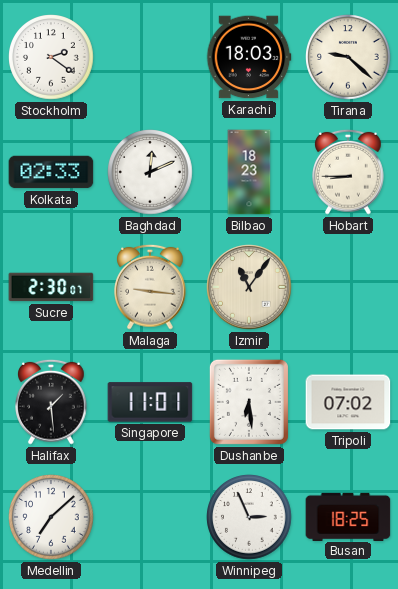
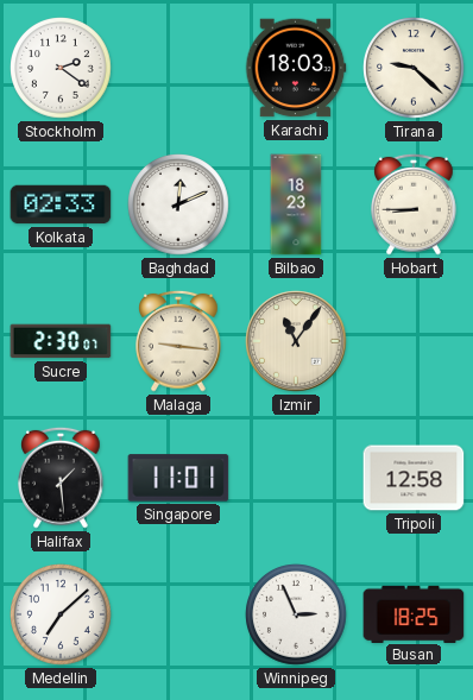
Dushanbe: 6:29 -> none (249, 402)
Tripoli: 07:02 -> 12:58 (414, 478)
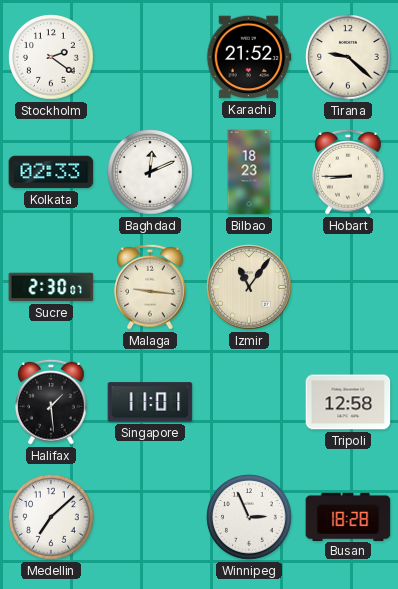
Karachi: 18:03 -> 21:52 (249, 57)
Busan: 18:25 -> 18:28 (348, 516)
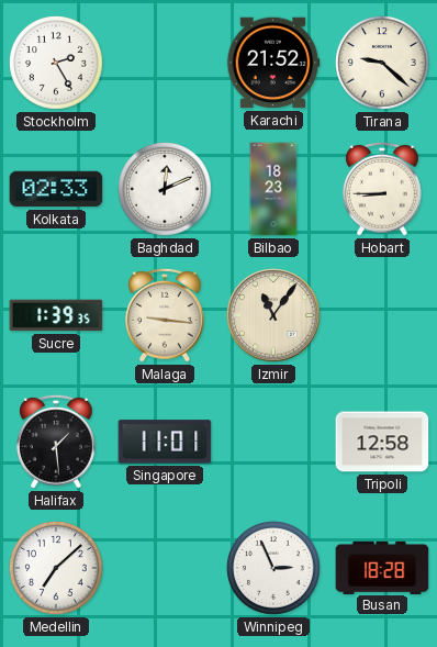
Stockholm: 2:21 -> 2:25 (56, 63)
Sucre: 2:30 -> 1:39 (56, 315)
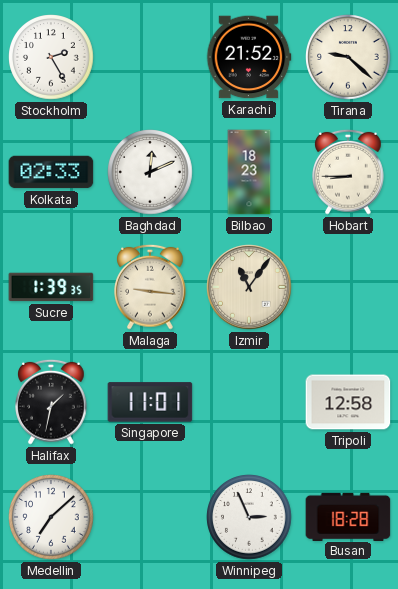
Halifax: 1:29 -> 1:32 (52, 402)
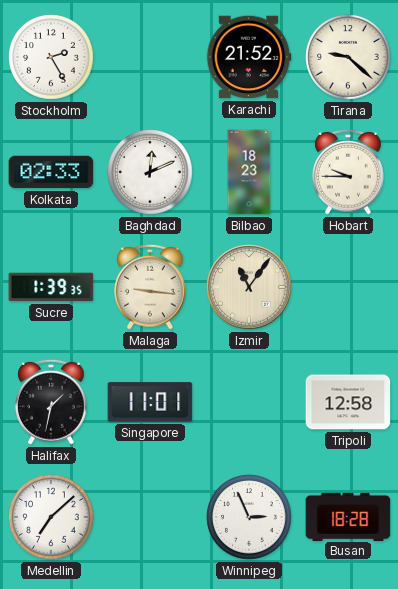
Hobart: 8:45 -> 9:45 (349, 172)
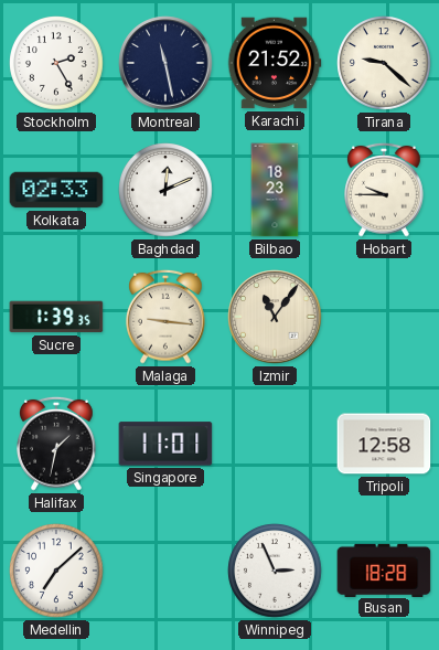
Montreal: none -> 11:28 (165, 63)
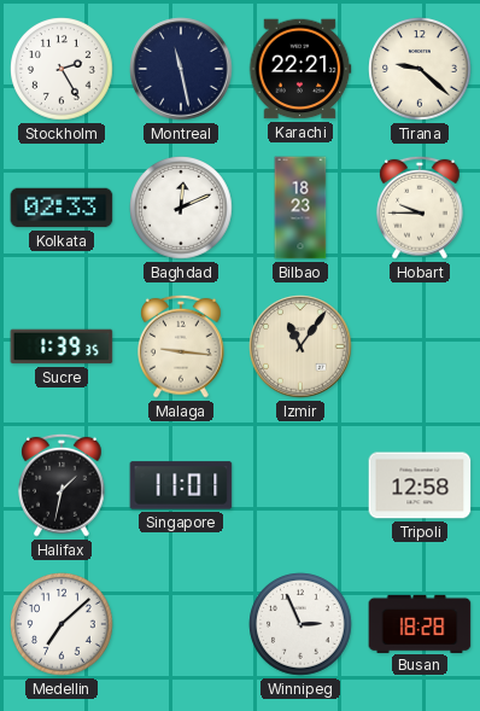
Karachi: 21:52 -> 22:21 (300, 69)
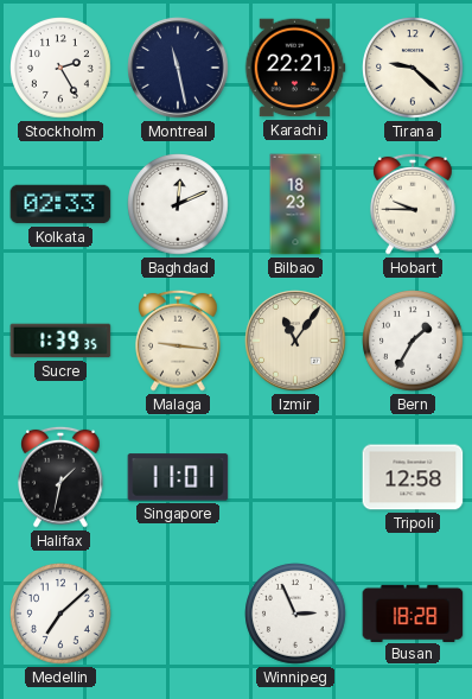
Bern: none -> 1:35 (413, 341)
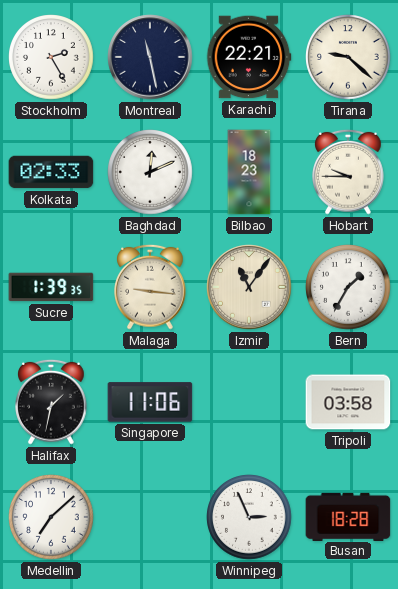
Singapore: 11:01 -> 11:06 (150, 402)
Tripoli: 12:58 -> 03:58 (348, 402)
